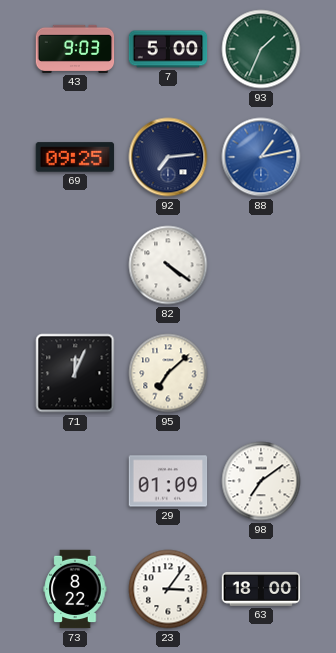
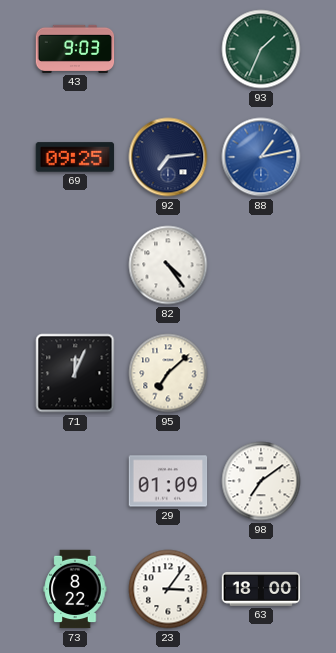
7: 5:00 -> none (168, 49)
82: 4:21 -> 4:24 (168, 265)
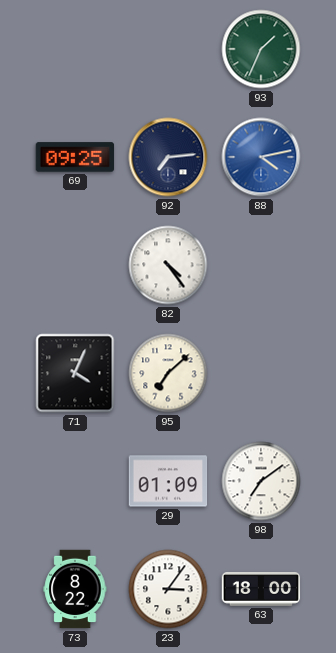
43: 9:03 -> none (75, 49)
88: 1:13 -> 4:13 (261, 157)
71: 12:04 -> 4:04 (75, 373)
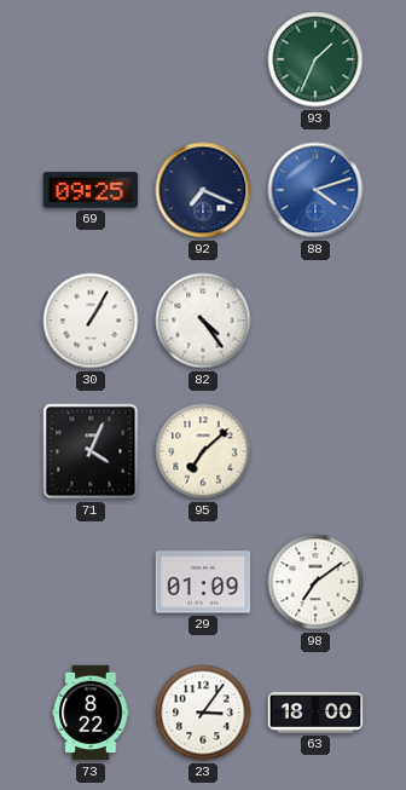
92: 7:14 -> 7:19 (203, 190)
88: 4:13 -> 4:12 (315, 190)
30: none -> 1:05 (91, 321)
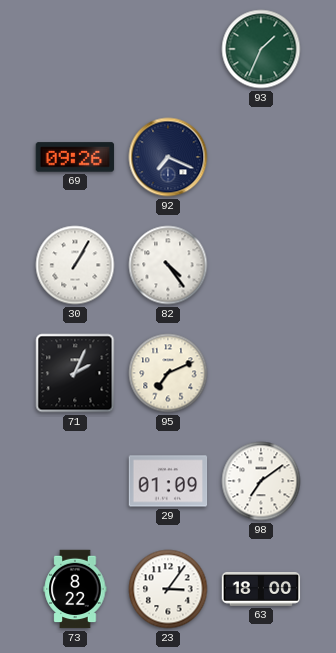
69: 09:25 -> 09:26 (75, 157)
88: 4:12 -> none (315, 190)
71: 4:04 -> 2:04 (75, 373)
95: 7:08 -> 7:11 (168, 373)
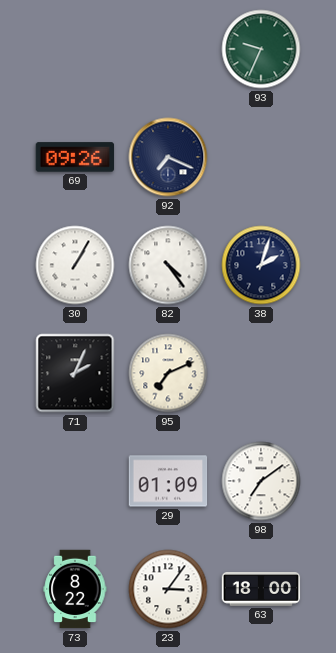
93: 1:34 -> 9:34 (261, 49)
38: none -> 2:03 (261, 265)
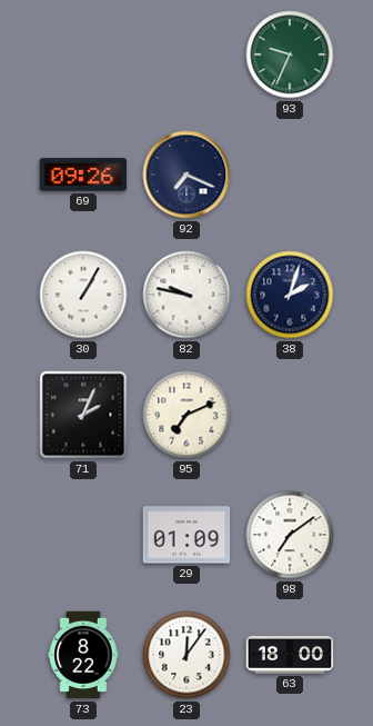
82: 4:24 -> 9:47 (186, 295)
23: 3:06 -> 12:06 (186, 655)
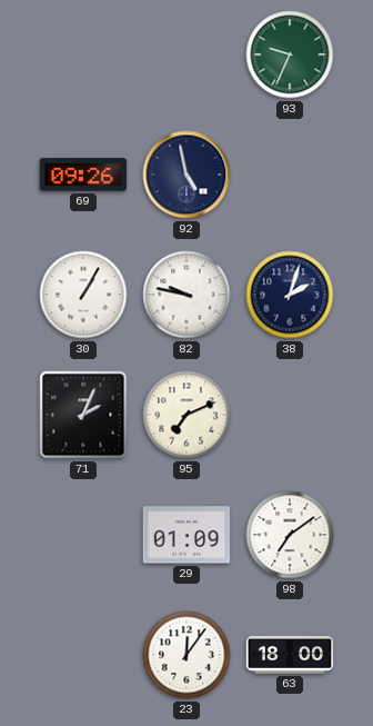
92: 7:19 -> 4:58 (186, 175)
73: 8:22 -> none (83, 655)
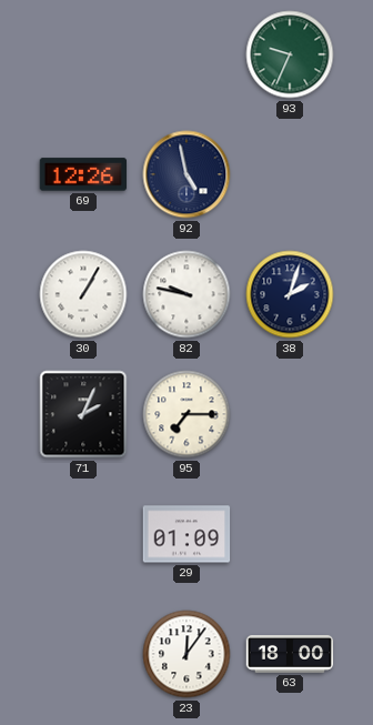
69: 09:26 -> 12:26 (83, 174)
95: 7:11 -> 7:15 (186, 414)
98: 7:09 -> none (290, 535)
